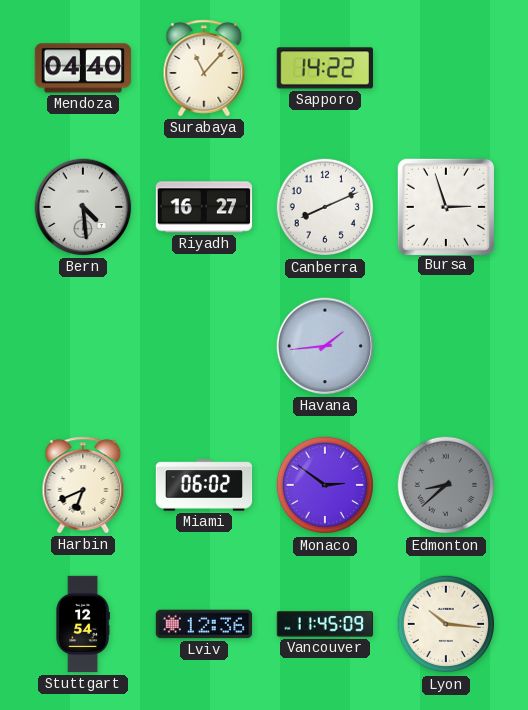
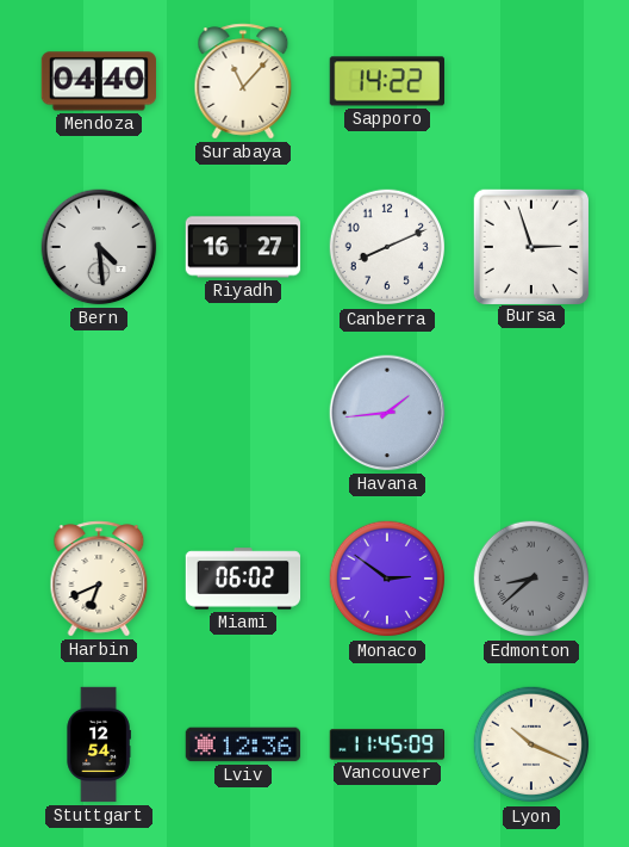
Lyon: 10:16 -> 10:19 (531, 744)
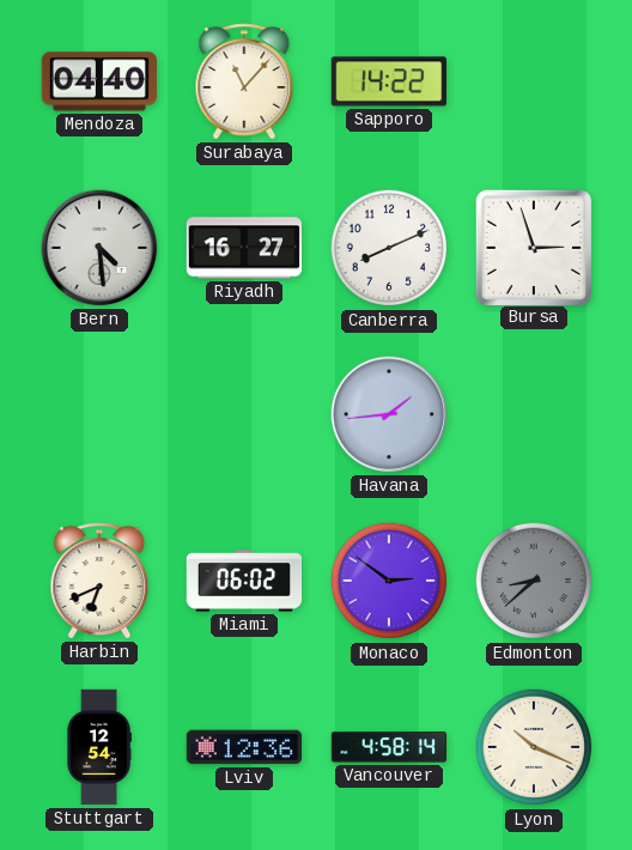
Vancouver: 11:45 -> 4:58 (388, 747)
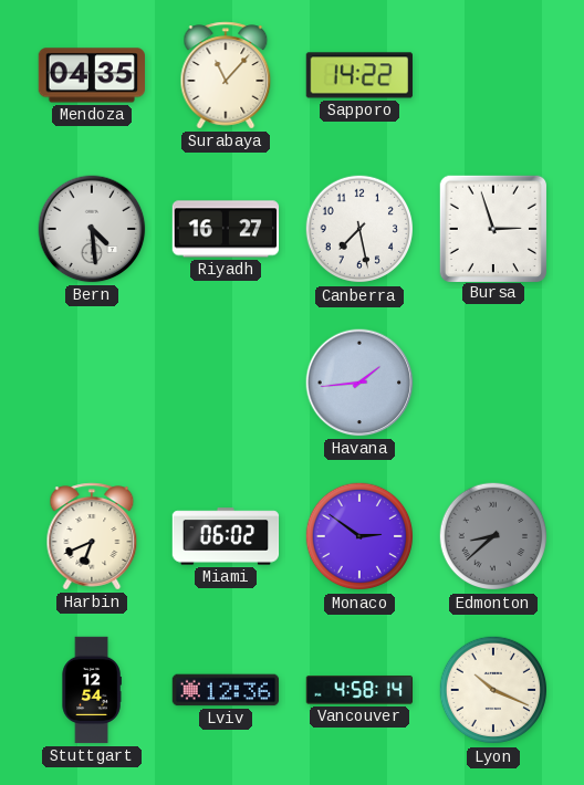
Mendoza: 04:40 -> 04:35 (91, 75)
Canberra: 8:11 -> 7:28 (359, 229)
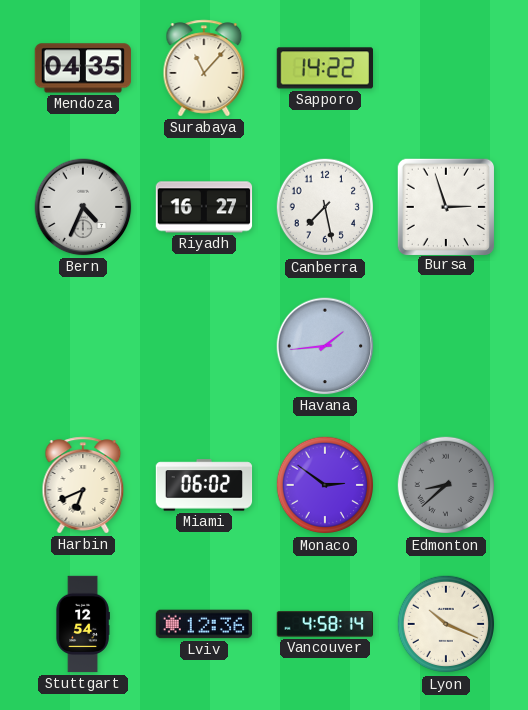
Bern: 4:29 -> 4:34 (83, 207)
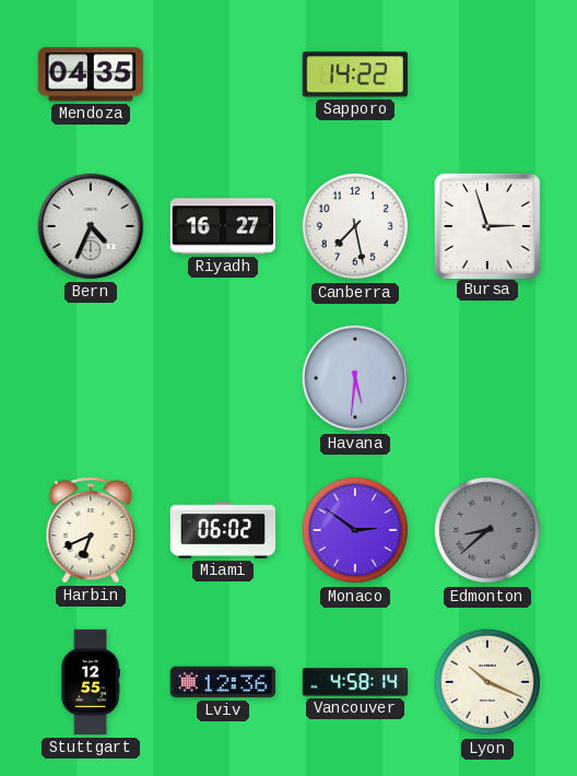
Surabaya: 11:07 -> none (204, 68)
Havana: 1:44 -> 5:31 (355, 378)
Stuttgart: 12:54 -> 12:55 (91, 682)
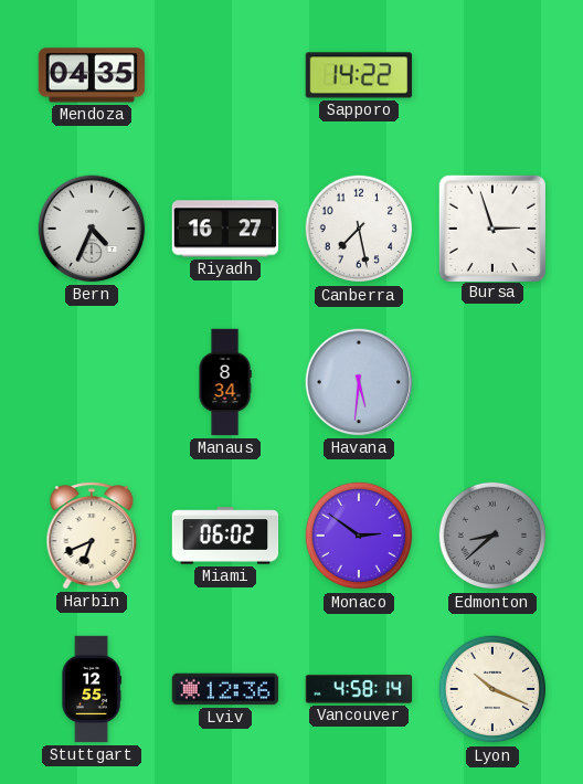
Manaus: none -> 8:34 (225, 382)
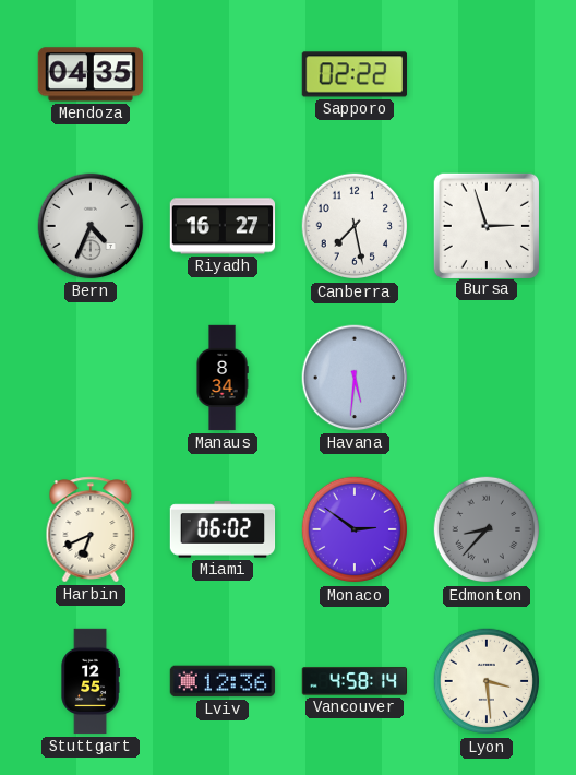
Sapporo: 14:22 -> 02:22 (353, 74)
Edmonton: 8:38 -> 8:37 (487, 529)
Lyon: 10:19 -> 3:29 (487, 681)
